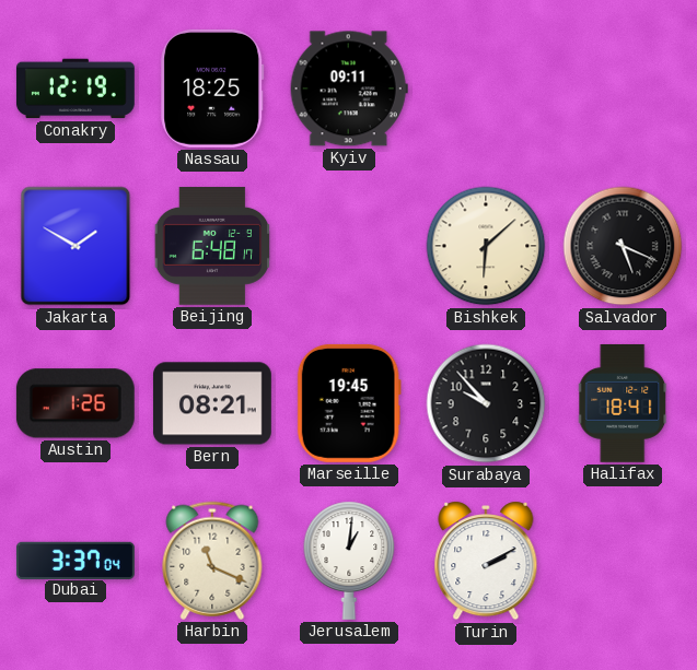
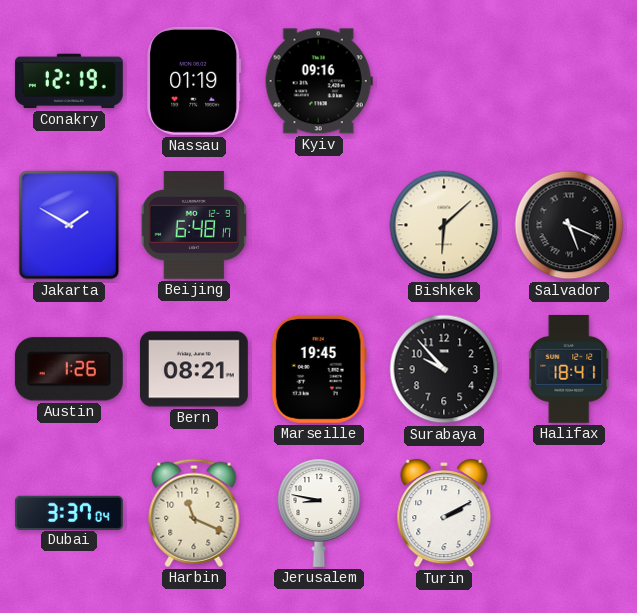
Nassau: 18:25 -> 01:19 (194, 81)
Kyiv: 09:11 -> 09:16 (319, 81)
Jerusalem: 1:01 -> 8:47 (319, 513)
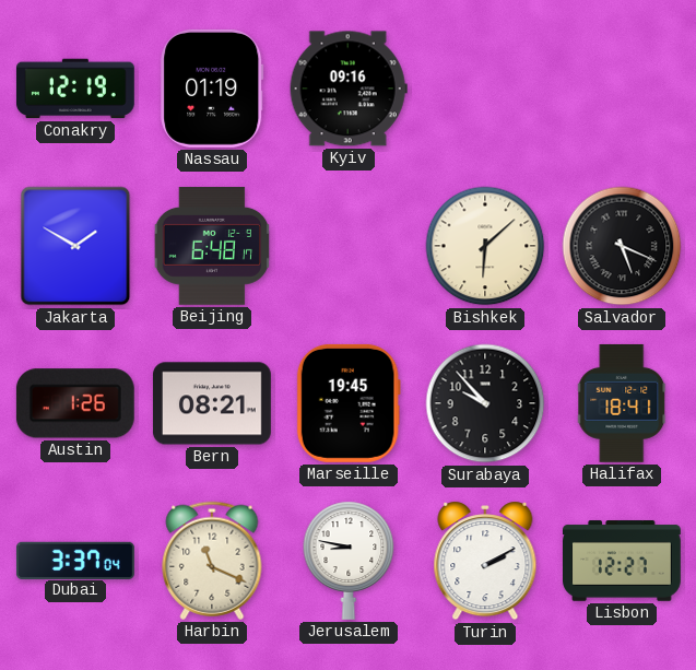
Lisbon: none -> 12:27 (623, 561)
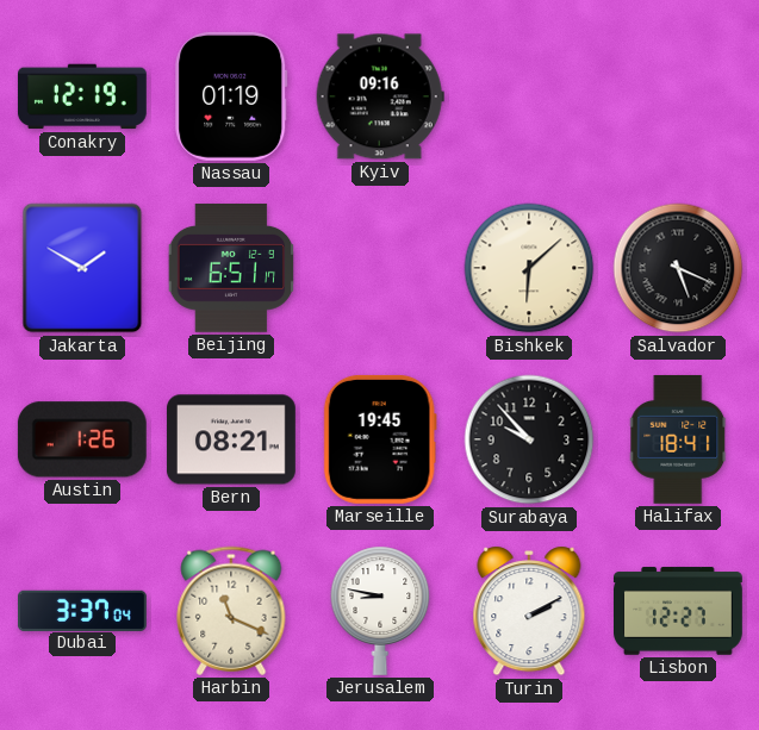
Beijing: 6:48 -> 6:51 (231, 268)
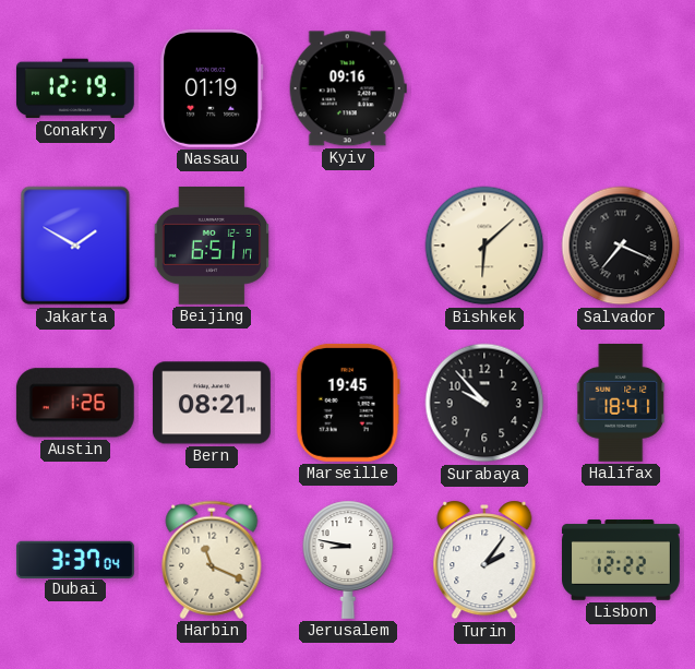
Salvador: 5:19 -> 7:19 (621, 246)
Turin: 2:10 -> 2:06 (484, 560)
Lisbon: 12:27 -> 12:22 (622, 560)
